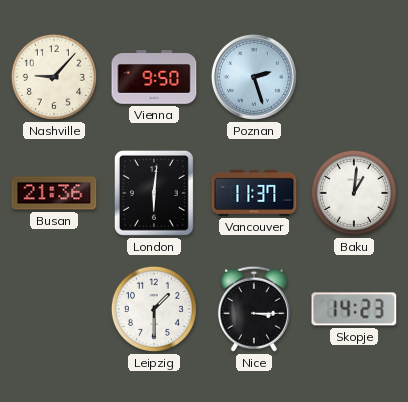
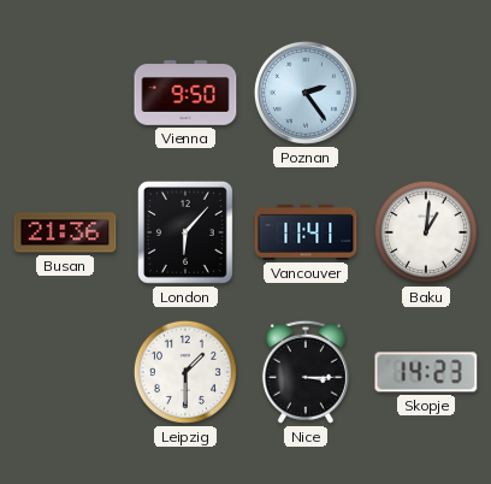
Nashville: 9:07 -> none (54, 77)
Poznan: 2:27 -> 2:24 (306, 93)
London: 6:01 -> 6:07 (185, 232)
Vancouver: 11:37 -> 11:41 (306, 232)
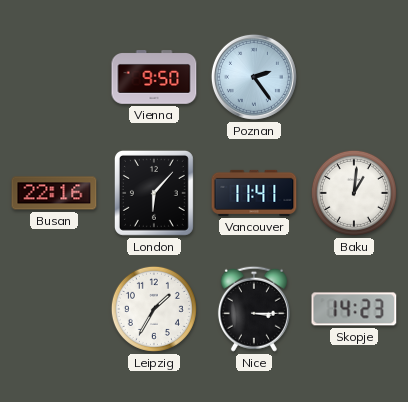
Busan: 21:36 -> 22:16 (54, 193)
Leipzig: 1:30 -> 1:35 (154, 309)
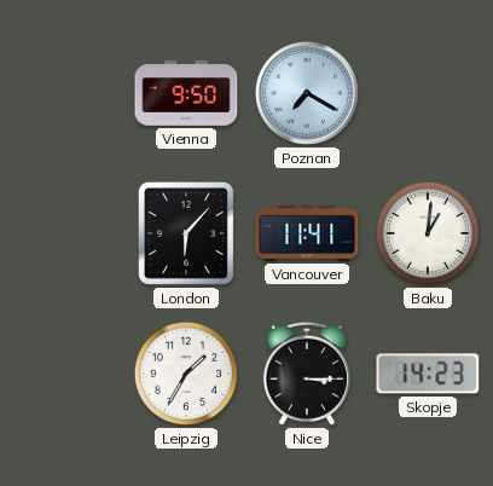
Poznan: 2:24 -> 7:20 (307, 93)
Busan: 22:16 -> none (54, 193)
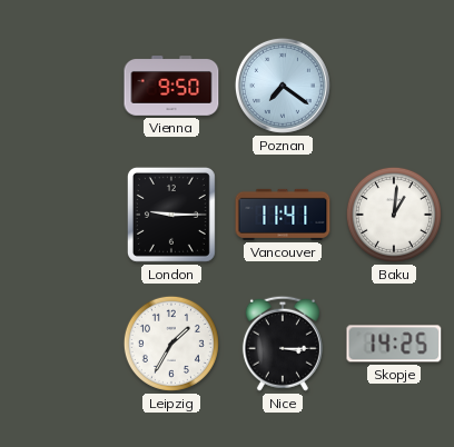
Poznan: 7:20 -> 7:21 (283, 86)
London: 6:07 -> 9:15 (171, 215)
Skopje: 14:23 -> 14:25 (394, 344)
